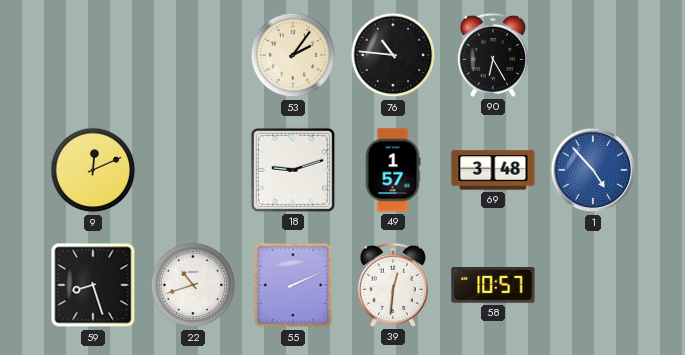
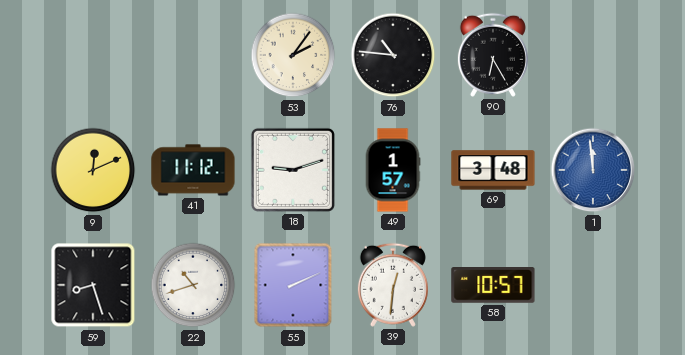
41: none -> 11:12 (193, 170)
1: 4:53 -> 11:59 (593, 170)
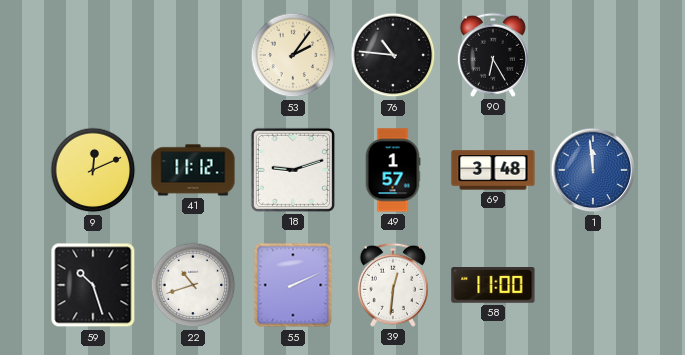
59: 8:27 -> 10:27 (93, 285)
58: 10:57 -> 11:00 (493, 286)
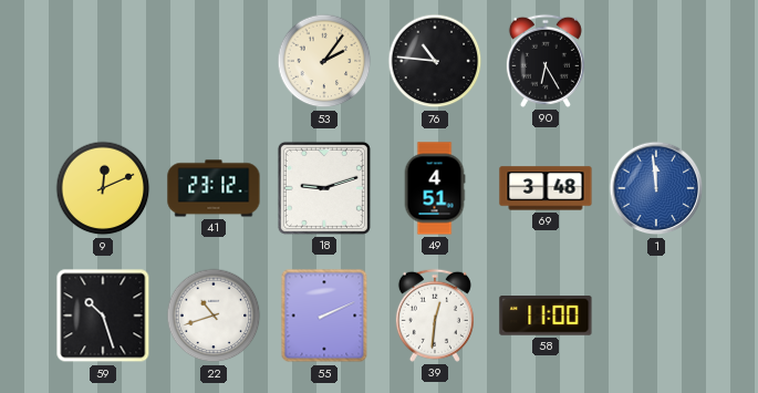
41: 11:12 -> 23:12 (214, 188)
49: 1:57 -> 4:51 (435, 188)
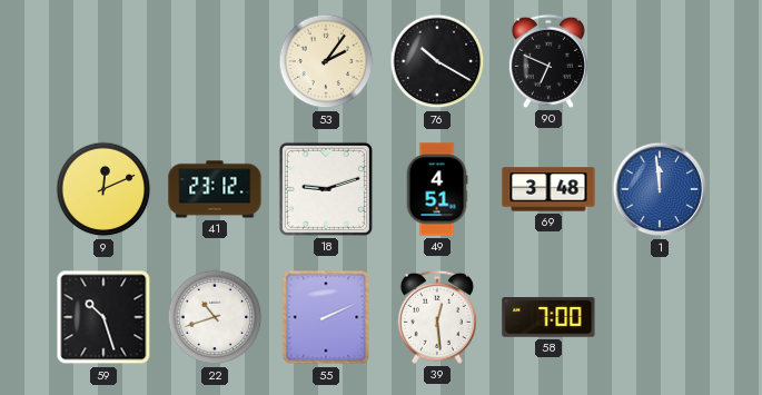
76: 10:46 -> 10:20 (437, 61)
90: 6:25 -> 6:49 (548, 61)
39: 12:31 -> 12:29 (437, 317)
58: 11:00 -> 7:00 (548, 318)
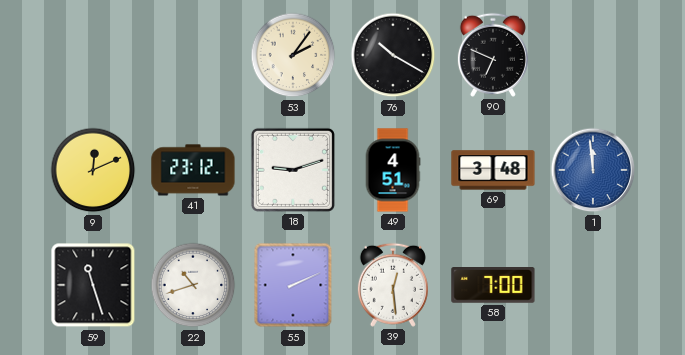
59: 10:27 -> 11:27 (93, 285)
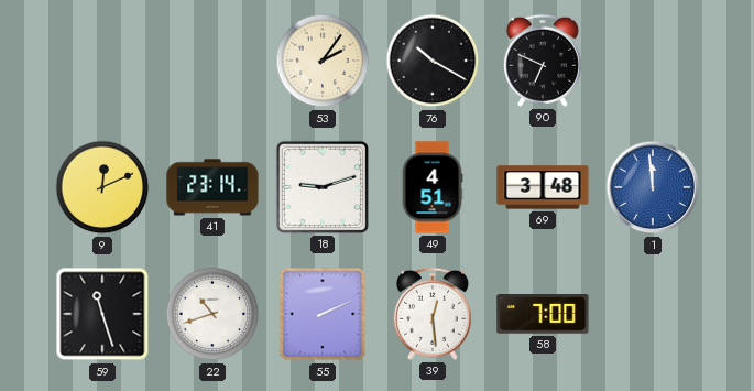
41: 23:12 -> 23:14 (212, 187)
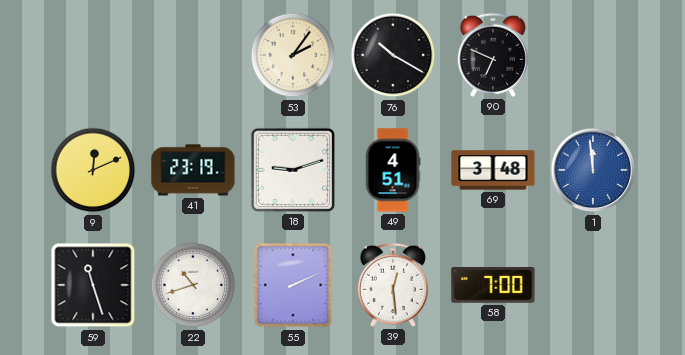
41: 23:14 -> 23:19 (193, 170)
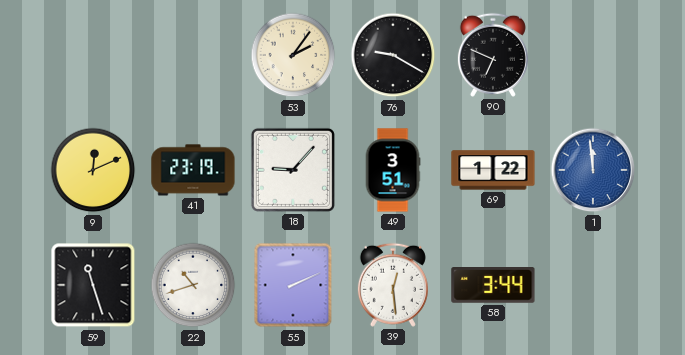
76: 10:20 -> 9:20 (393, 55)
18: 9:12 -> 9:07 (293, 170)
49: 4:51 -> 3:51 (393, 170)
69: 3:48 -> 1:22 (493, 170)
58: 7:00 -> 3:44 (493, 286)
